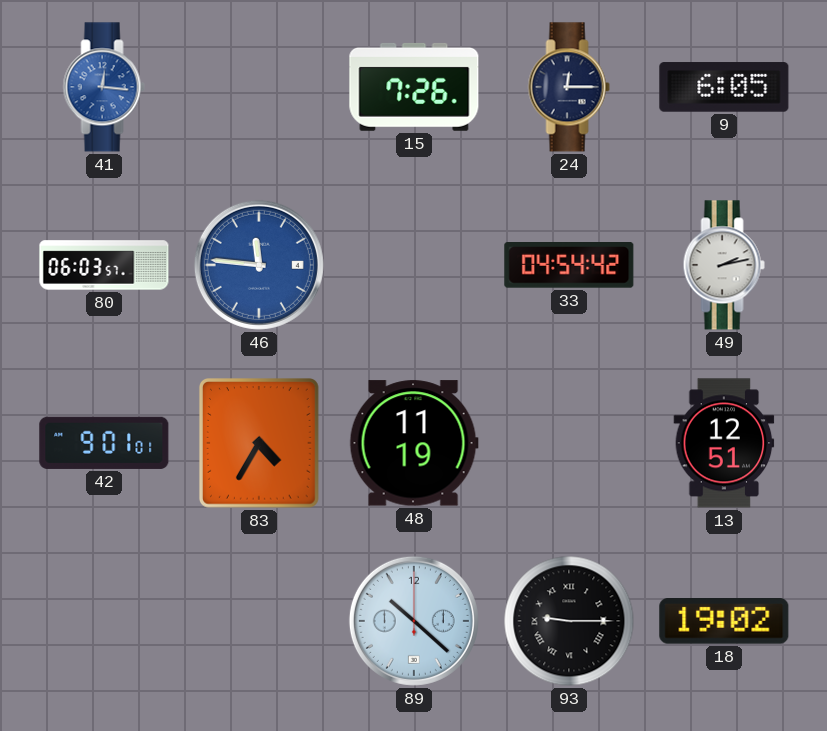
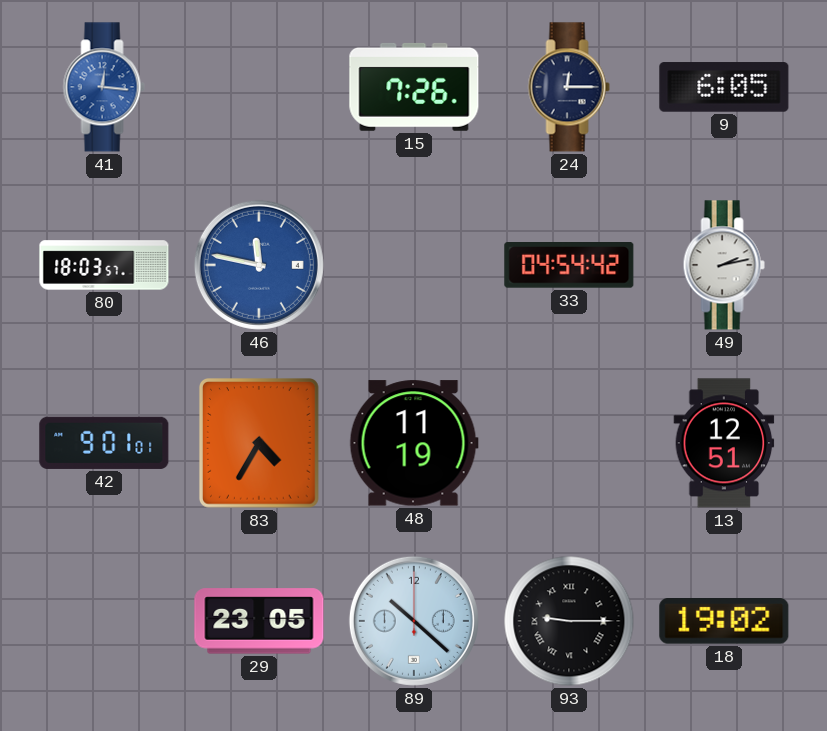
80: 06:03 -> 18:03 (104, 265)
46: 11:46 -> 11:47 (259, 265)
29: none -> 23:05 (259, 621)
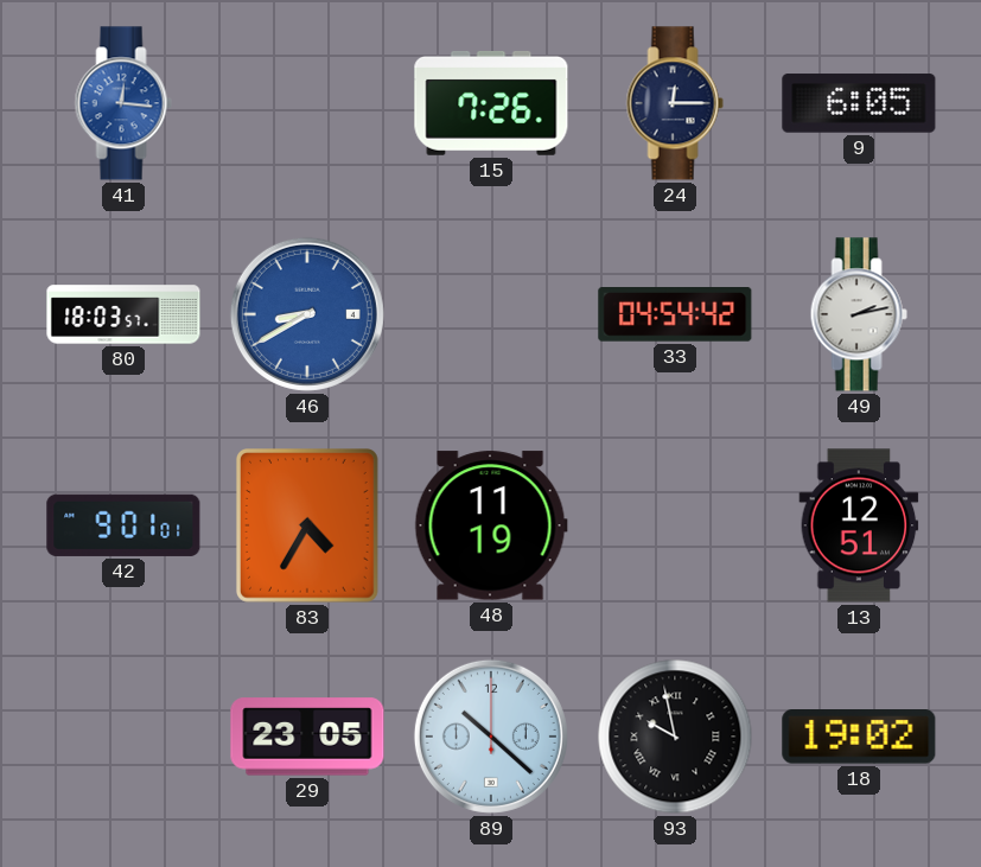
46: 11:47 -> 8:40 (307, 314)
93: 9:15 -> 9:58 (675, 737)
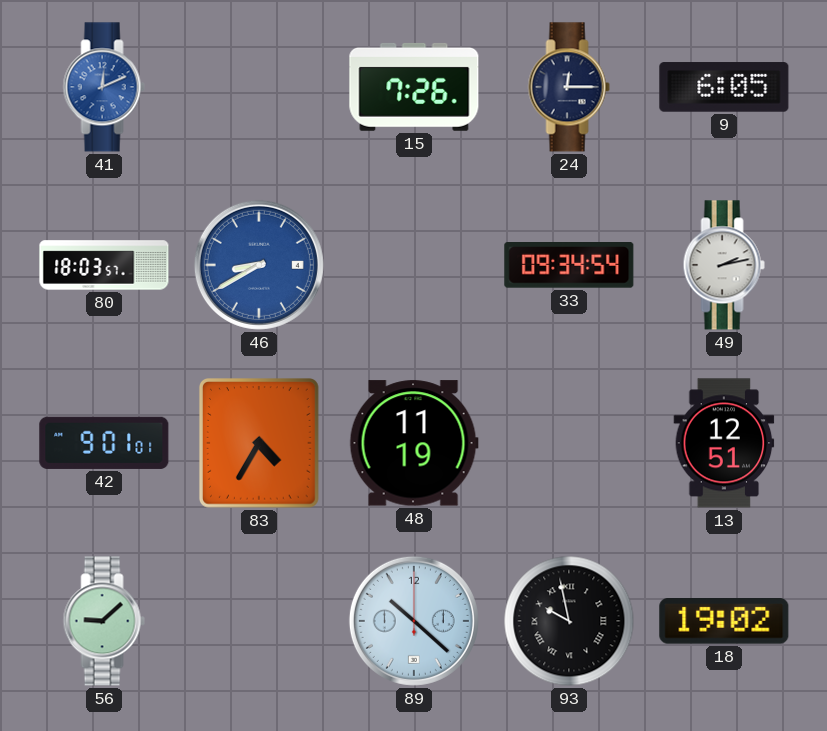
41: 12:16 -> 12:11 (104, 87)
33: 04:54 -> 09:34 (569, 266)
56: none -> 9:08 (104, 621)
29: 23:05 -> none (307, 737)
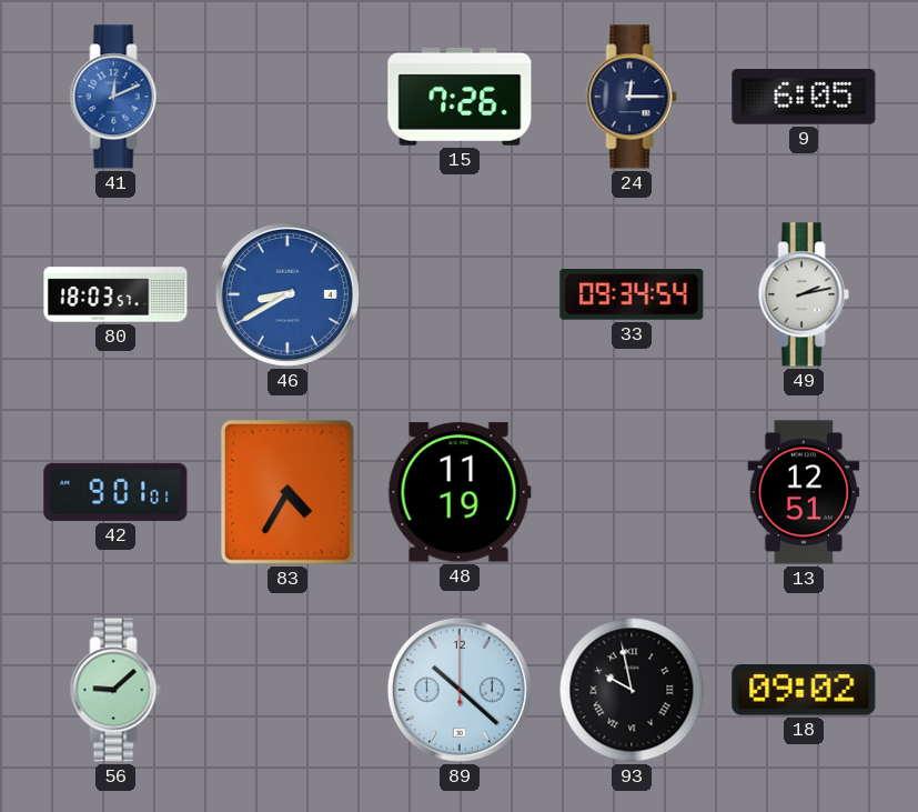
18: 19:02 -> 09:02 (804, 691)
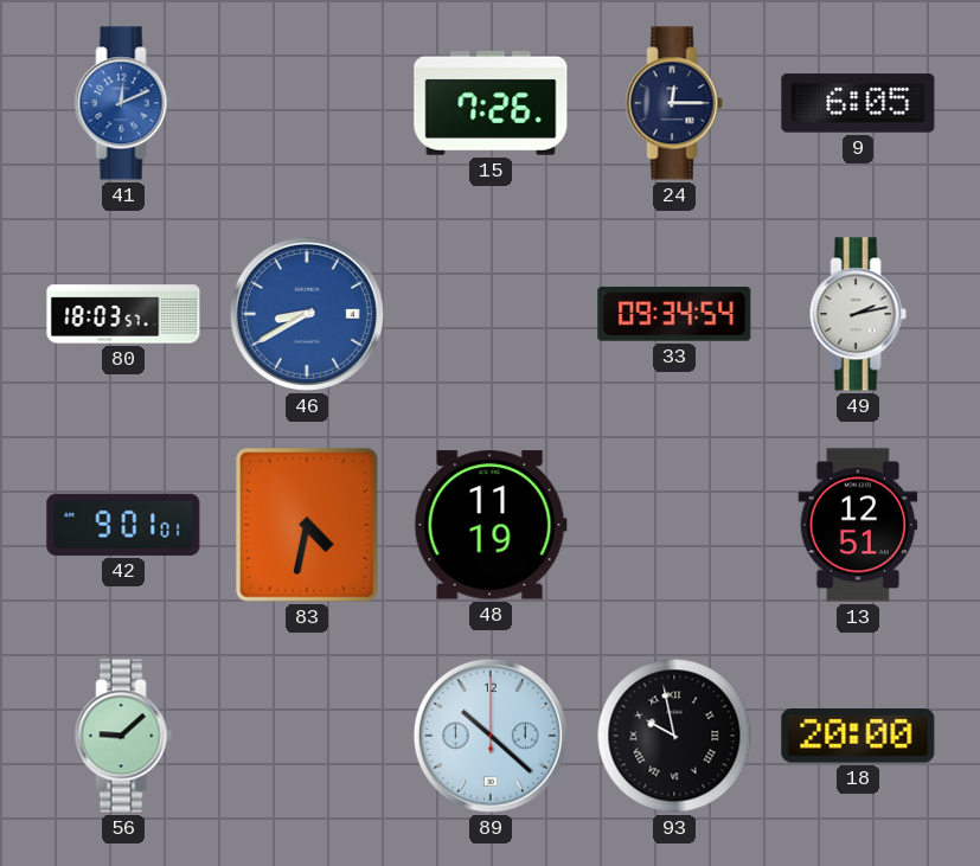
83: 4:35 -> 4:32 (307, 526)
18: 09:02 -> 20:00 (858, 737)
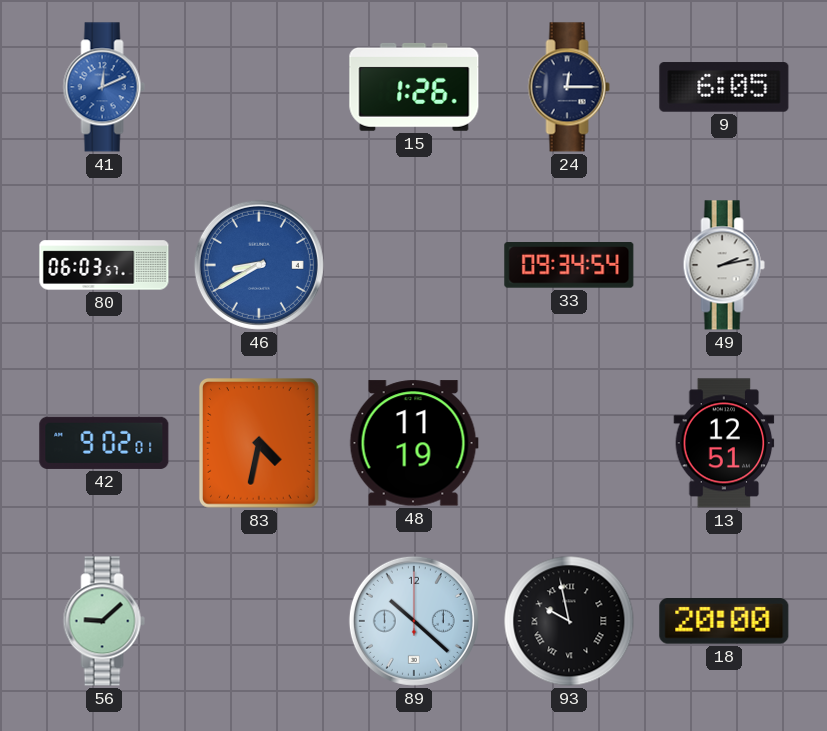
15: 7:26 -> 1:26 (414, 87)
80: 18:03 -> 06:03 (104, 265)
42: 9:01 -> 9:02 (104, 443)
